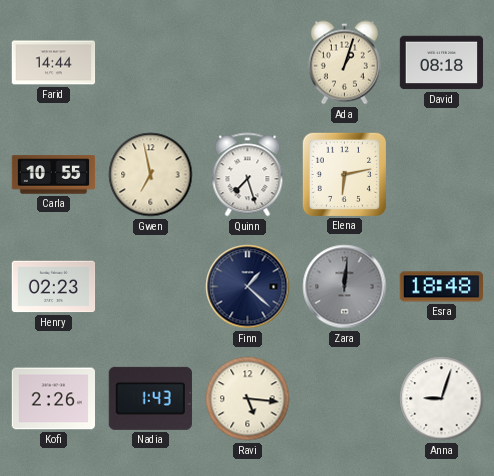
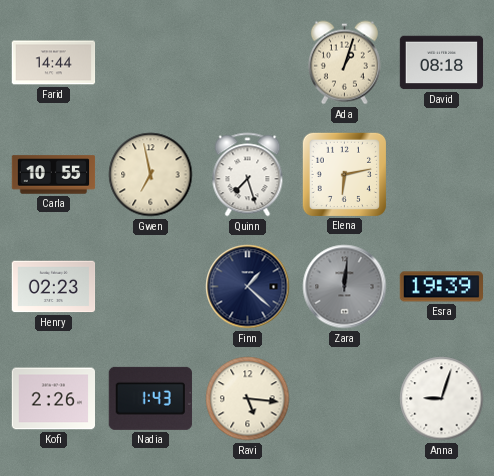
Esra: 18:48 -> 19:39 (441, 287)
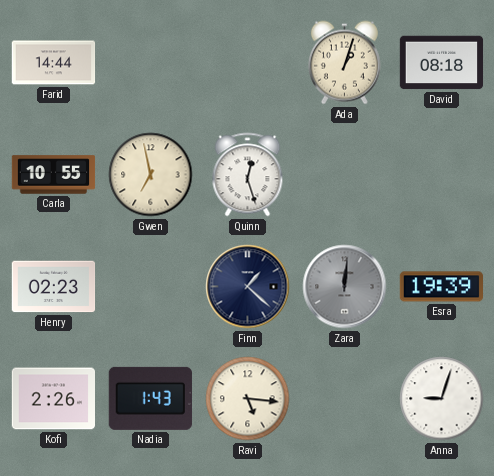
Quinn: 7:27 -> 12:27 (248, 175)
Elena: 6:13 -> none (344, 174)
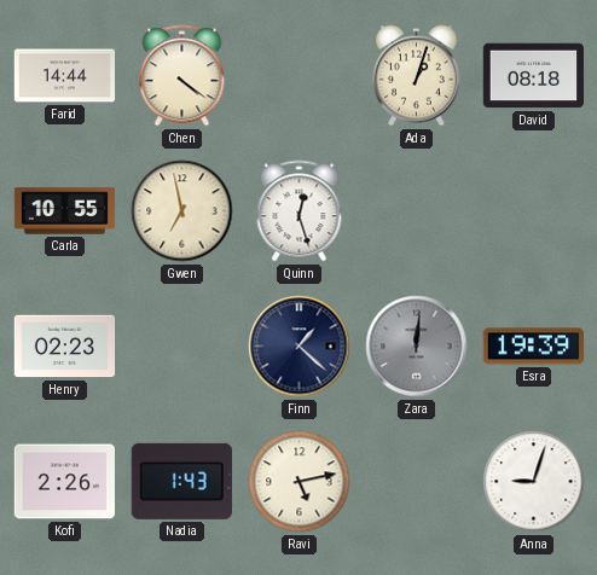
Chen: none -> 4:21 (182, 76)
Ravi: 5:16 -> 5:13 (300, 482)
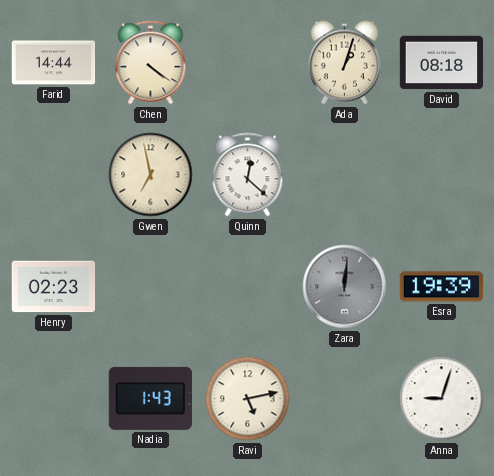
Carla: 10:55 -> none (65, 211)
Quinn: 12:27 -> 12:22 (248, 175)
Finn: 1:22 -> none (300, 347)
Kofi: 2:26 -> none (65, 482)
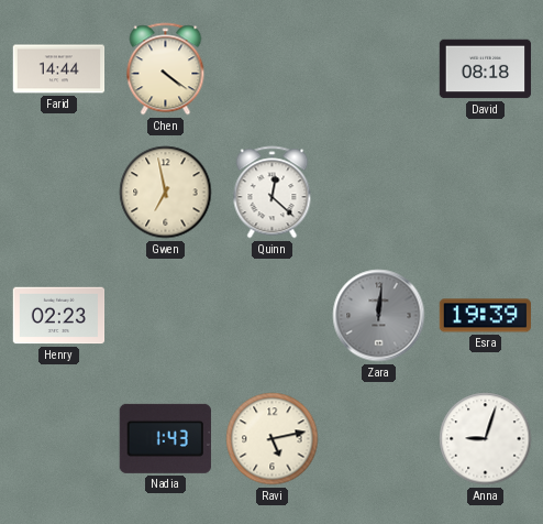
Ada: 1:03 -> none (344, 63)
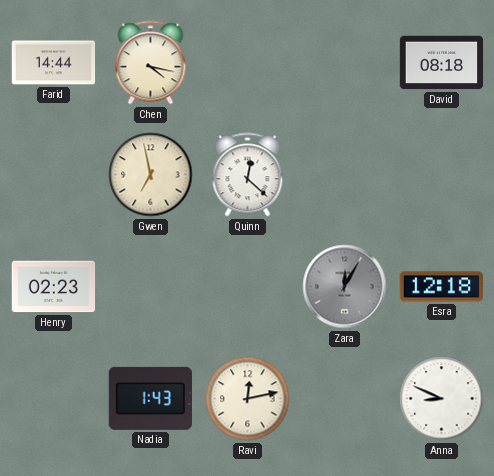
Chen: 4:21 -> 4:17 (151, 63)
Zara: 12:01 -> 12:05 (345, 287)
Esra: 19:39 -> 12:18 (441, 287)
Ravi: 5:13 -> 12:13 (248, 399)
Anna: 9:03 -> 8:49 (442, 399)
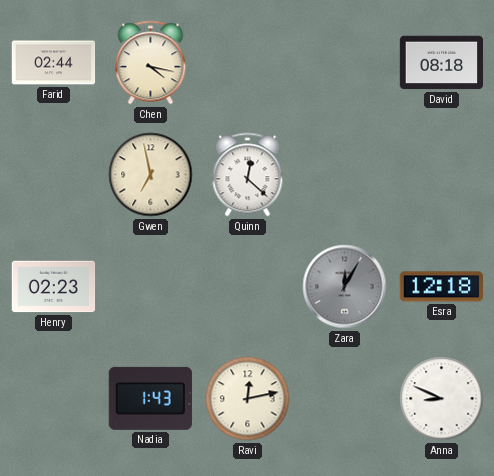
Farid: 14:44 -> 02:44 (54, 63)
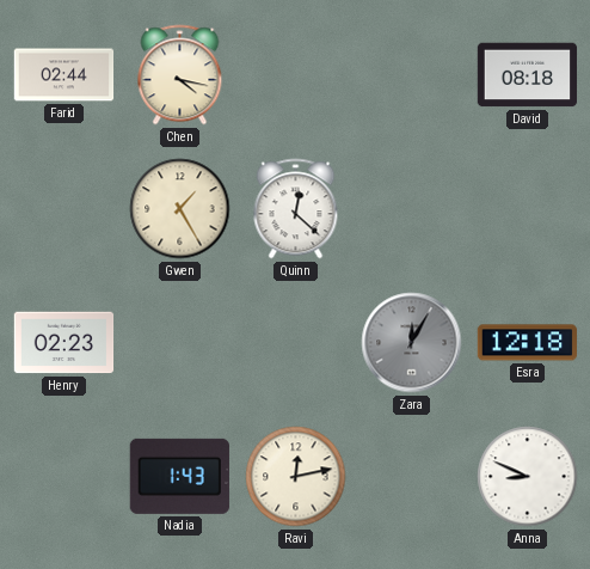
Gwen: 6:58 -> 1:25 (180, 209)
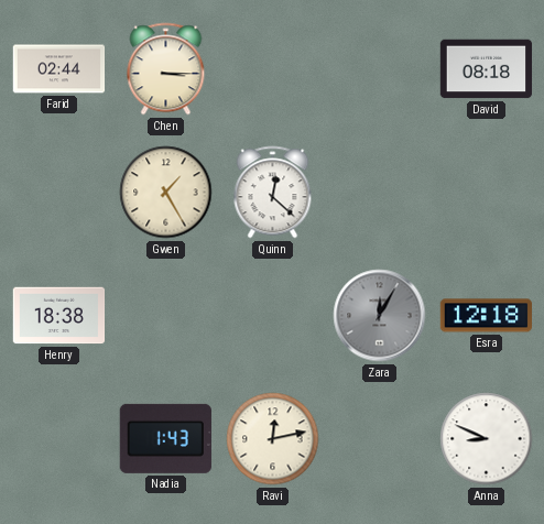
Chen: 4:17 -> 3:15 (166, 69)
Henry: 02:23 -> 18:38 (59, 316)
